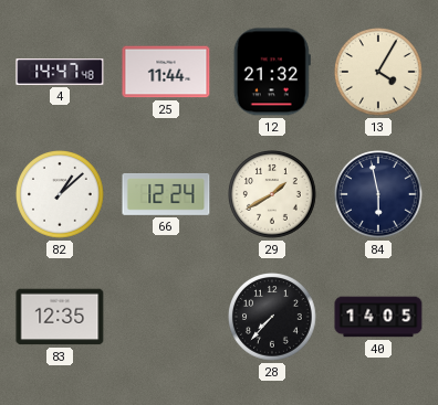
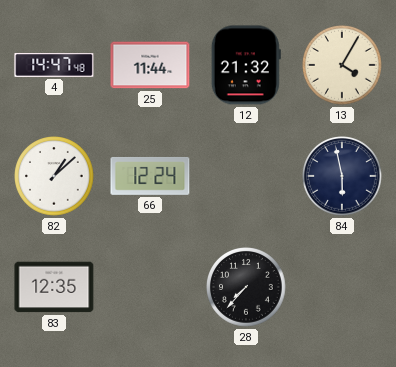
29: 1:40 -> none (272, 194)
40: 14:05 -> none (378, 317)
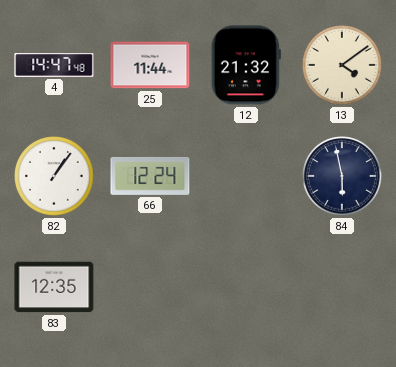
13: 4:05 -> 4:09 (342, 65)
82: 1:08 -> 1:06 (54, 176)
28: 7:37 -> none (246, 287)
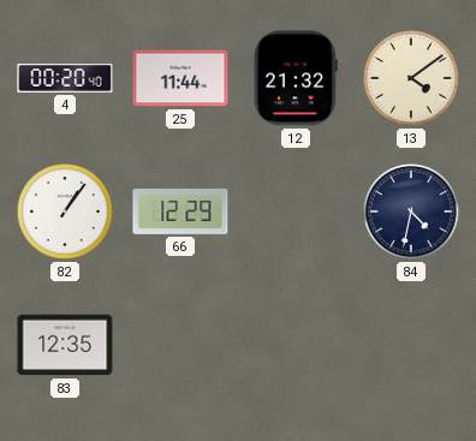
4: 14:47 -> 00:20 (65, 78)
66: 12:24 -> 12:29 (180, 211)
84: 5:58 -> 4:32 (411, 211)
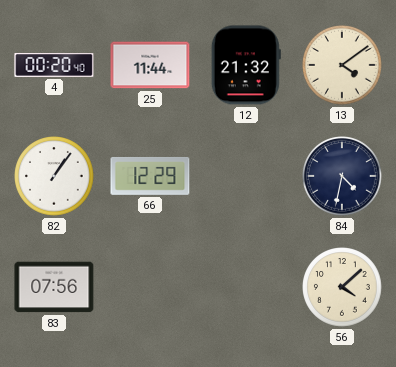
83: 12:35 -> 07:56 (54, 287)
56: none -> 4:08 (342, 287)
